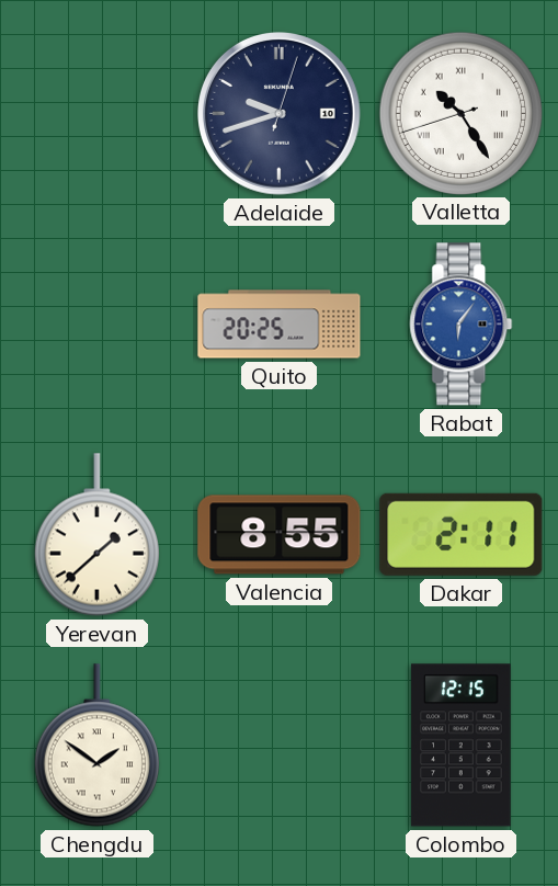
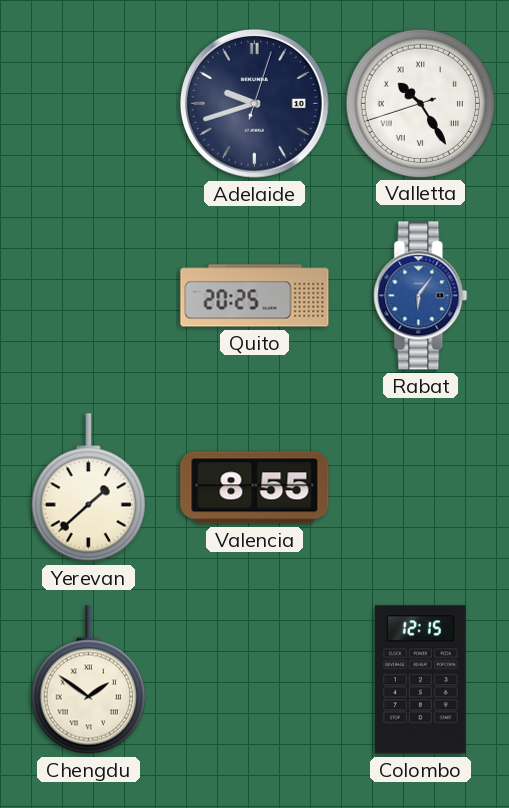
Dakar: 2:11 -> none (462, 534)
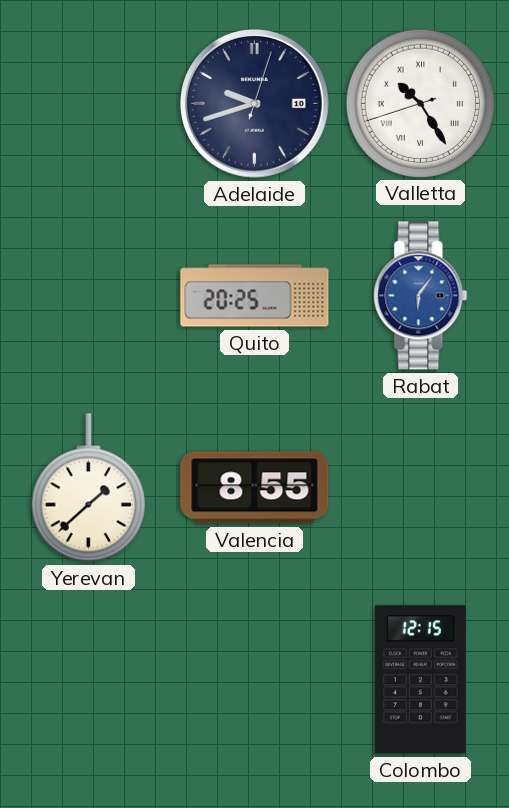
Chengdu: 1:51 -> none (88, 680)
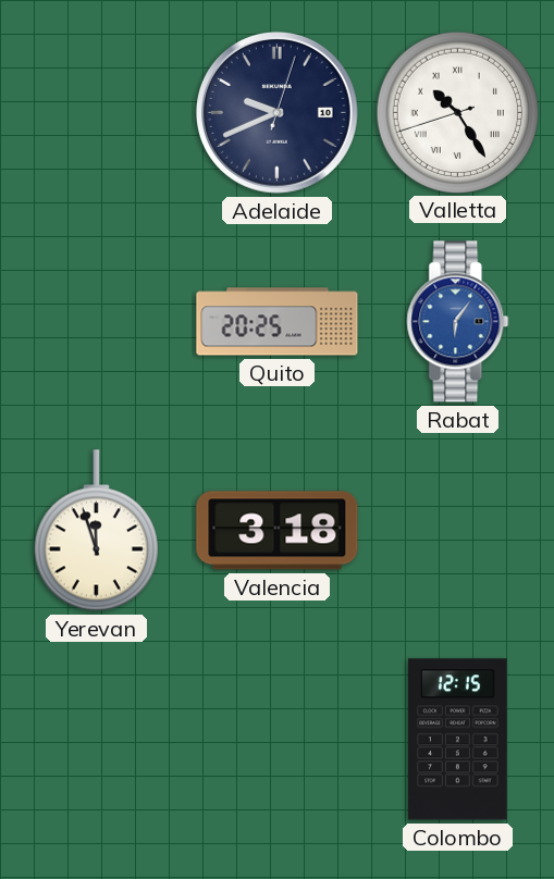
Adelaide: 9:42 -> 9:41 (278, 113)
Yerevan: 1:38 -> 11:57 (96, 531)
Valencia: 8:55 -> 3:18 (278, 531)
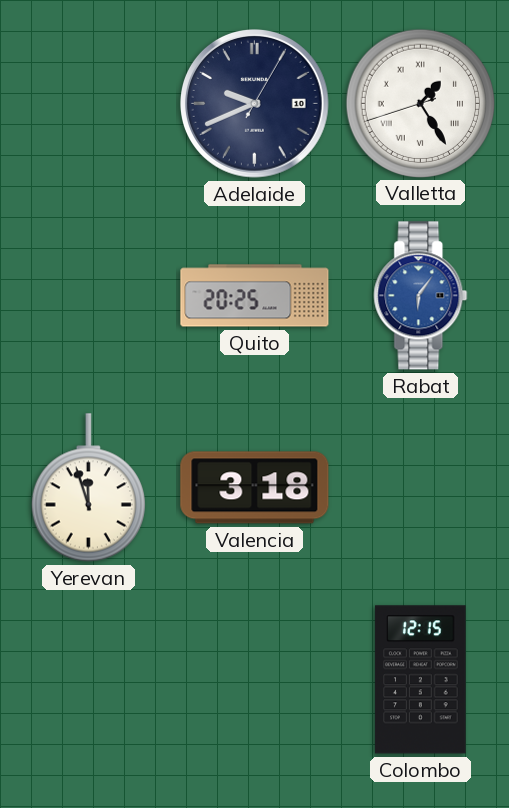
Adelaide: 9:41:03 -> 9:41:05 (255, 104)
Valletta: 10:24 -> 1:24 (420, 103)
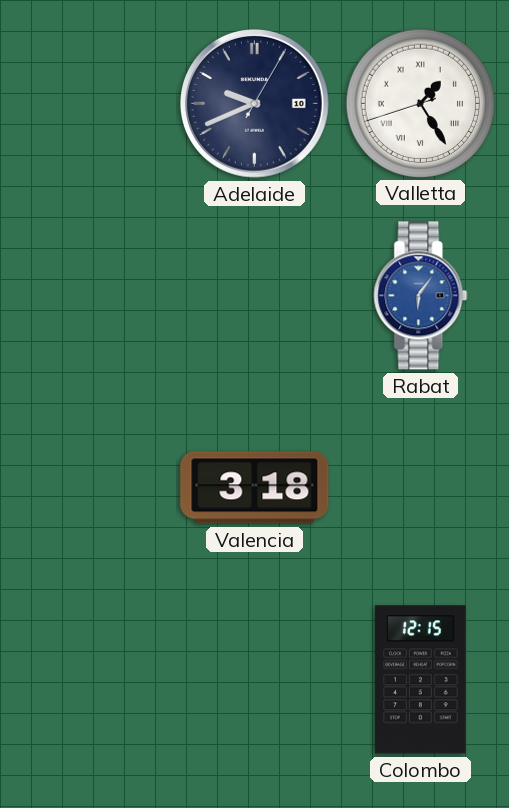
Quito: 20:25 -> none (255, 296)
Yerevan: 11:57 -> none (88, 488)
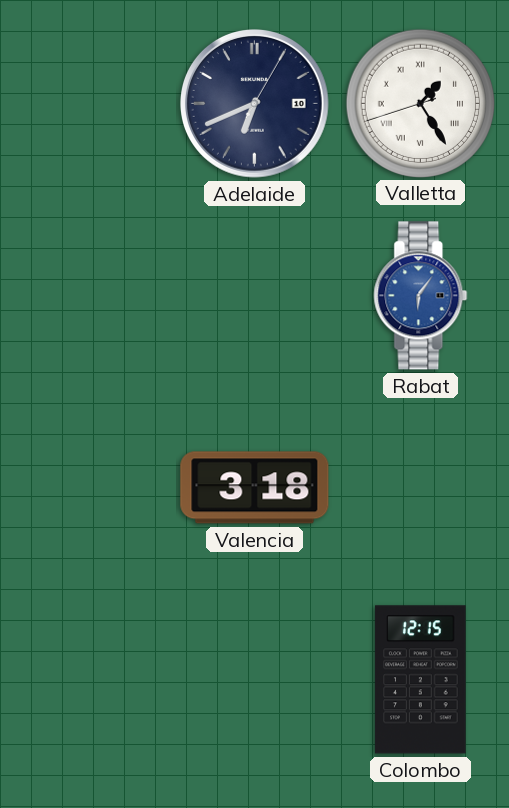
Adelaide: 9:41 -> 6:41 (255, 104)
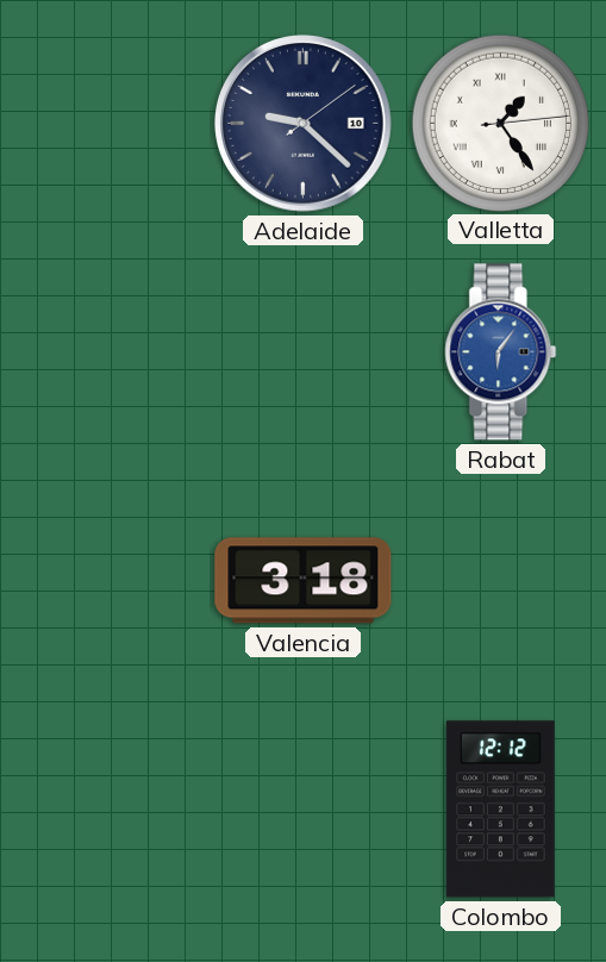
Adelaide: 6:41 -> 9:22 (304, 124)
Valletta: 1:24:42 -> 1:24:14 (500, 123)
Colombo: 12:15 -> 12:12 (501, 810)
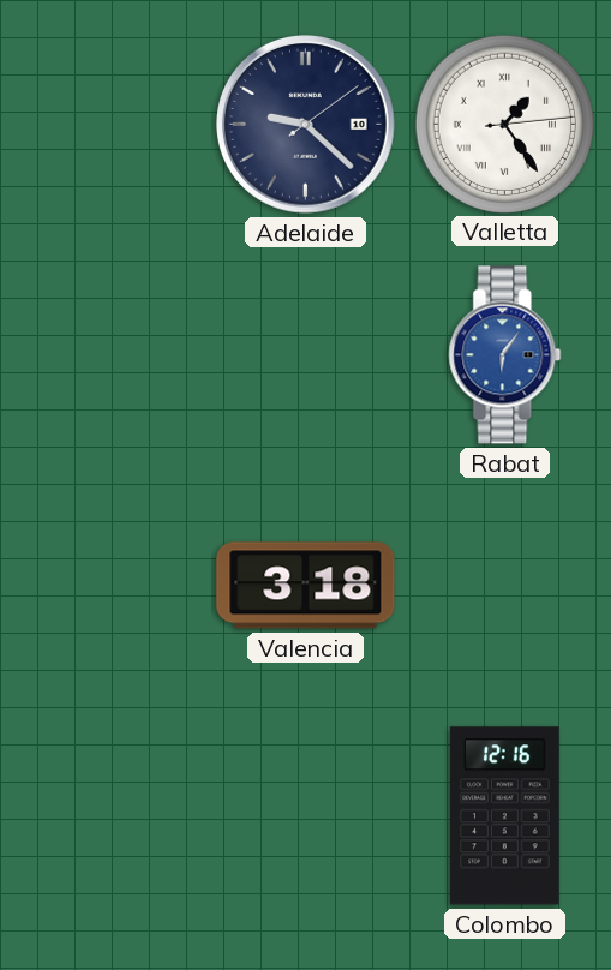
Colombo: 12:12 -> 12:16 (505, 816)
